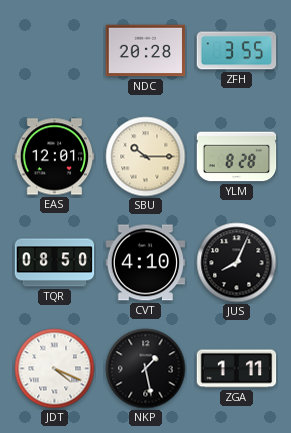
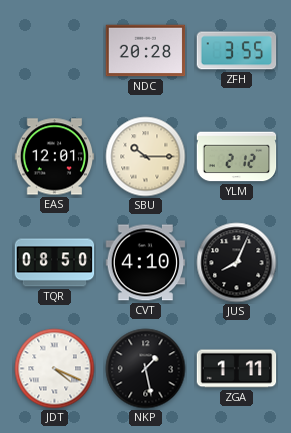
YLM: 8:28 -> 2:12 (237, 157)
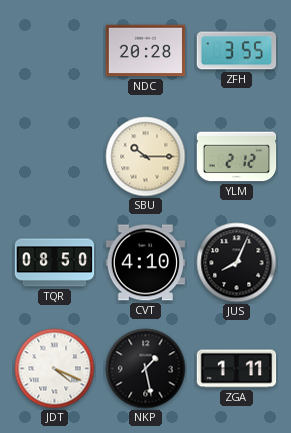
EAS: 12:01 -> none (55, 157)
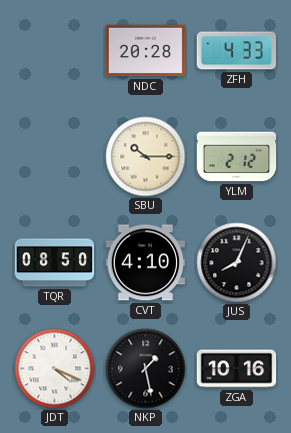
ZFH: 3:55 -> 4:33 (237, 51)
ZGA: 1:11 -> 10:16 (237, 369)
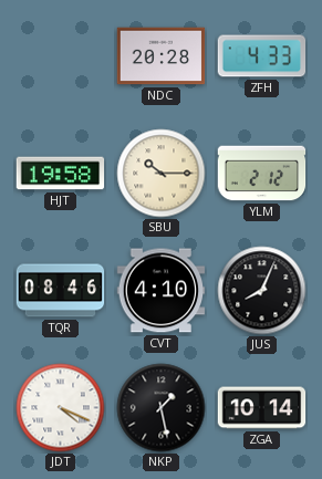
HJT: none -> 19:58 (61, 174)
TQR: 08:50 -> 08:46 (61, 291)
ZGA: 10:16 -> 10:14 (262, 408)
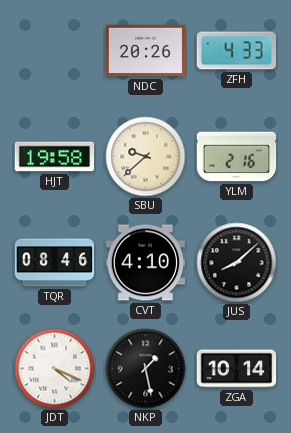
NDC: 20:28 -> 20:26 (146, 51)
SBU: 10:15 -> 9:38 (146, 157)
YLM: 2:12 -> 2:16 (237, 157)
JUS: 8:04 -> 8:08 (237, 263)
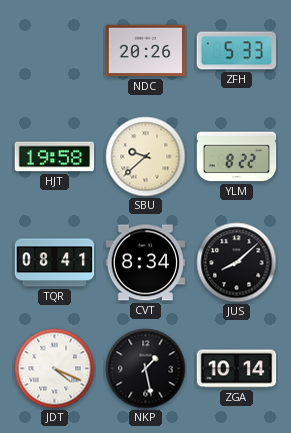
ZFH: 4:33 -> 5:33 (237, 51)
YLM: 2:16 -> 8:22 (237, 157)
TQR: 08:46 -> 08:41 (55, 263)
CVT: 4:10 -> 8:34 (146, 263)
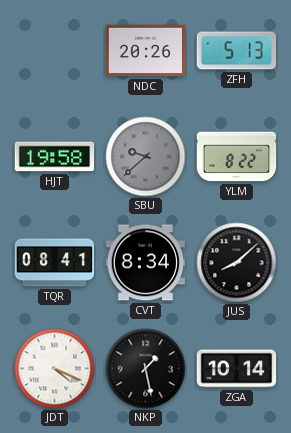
ZFH: 5:33 -> 5:13 (237, 51)
SBU dial: cream -> grey (146, 157)
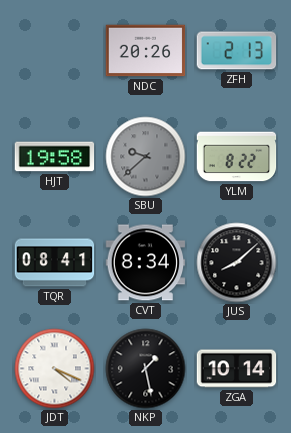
ZFH: 5:13 -> 2:13 (237, 51)
